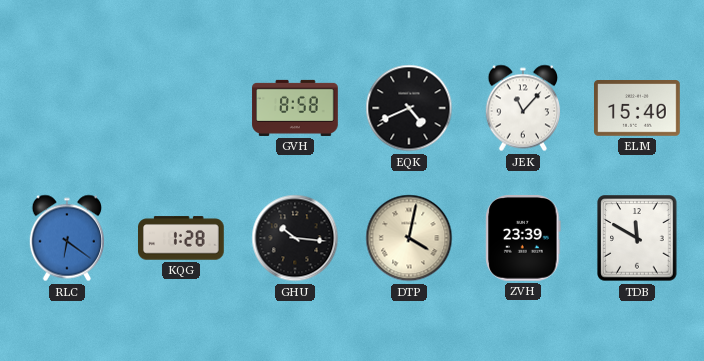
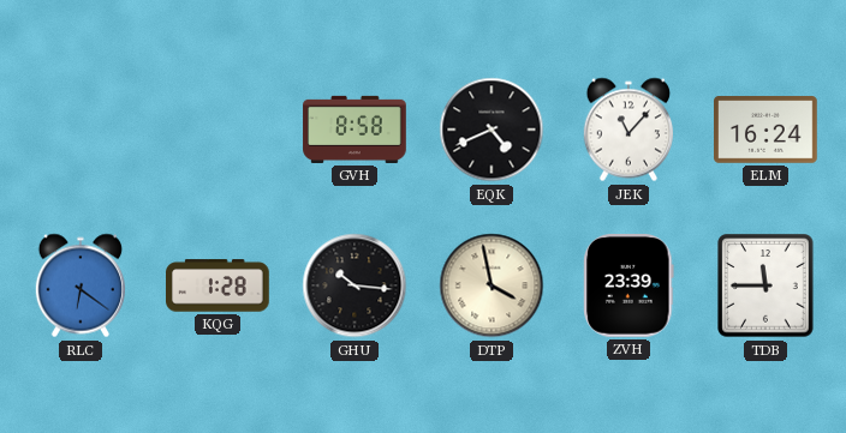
ELM: 15:40 -> 16:24 (767, 131)
DTP: 4:02 -> 3:58 (491, 285)
TDB: 11:50 -> 11:45 (765, 285)
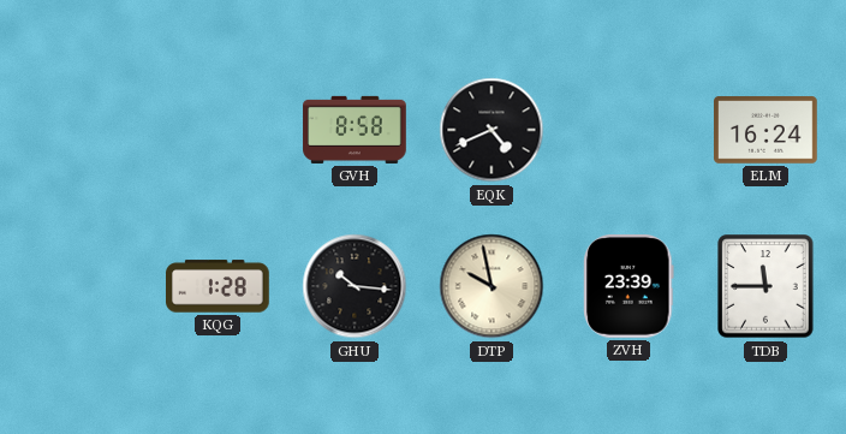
JEK: 11:07 -> none (627, 130)
RLC: 6:21 -> none (79, 285)
DTP: 3:58 -> 9:58 (491, 286)
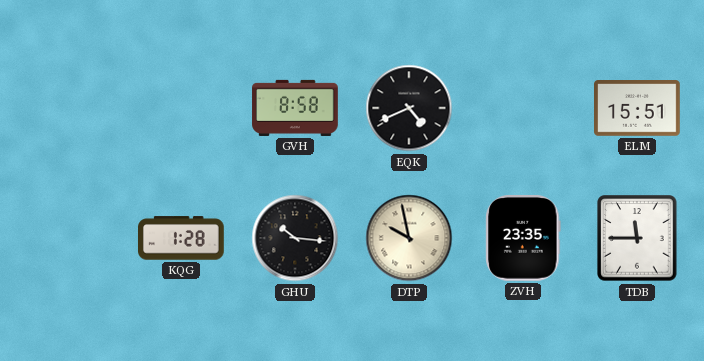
ELM: 16:24 -> 15:51 (638, 109)
ZVH: 23:39 -> 23:35 (523, 239)
